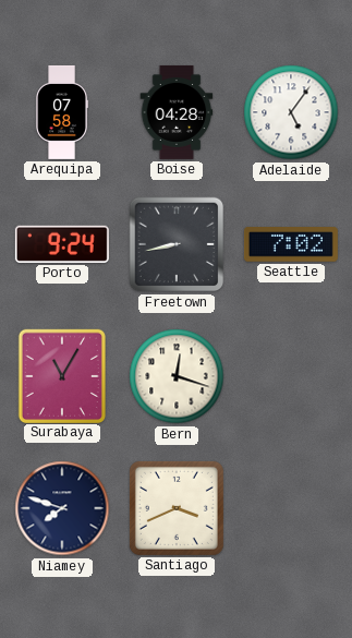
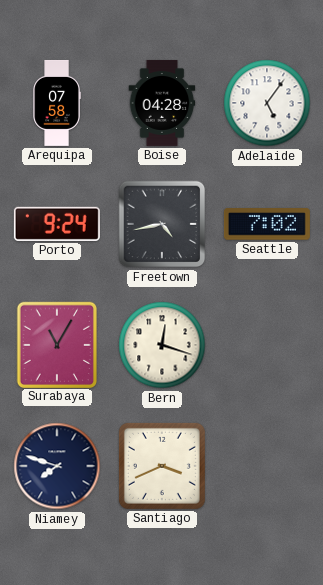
Freetown: 8:43 -> 4:43 (162, 224)
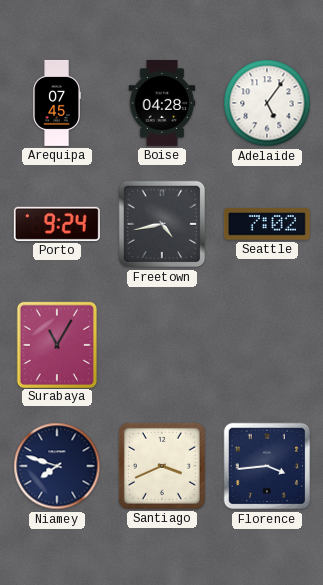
Arequipa: 07:58 -> 07:45 (57, 103)
Bern: 12:18 -> none (162, 345)
Florence: none -> 3:44 (267, 466)
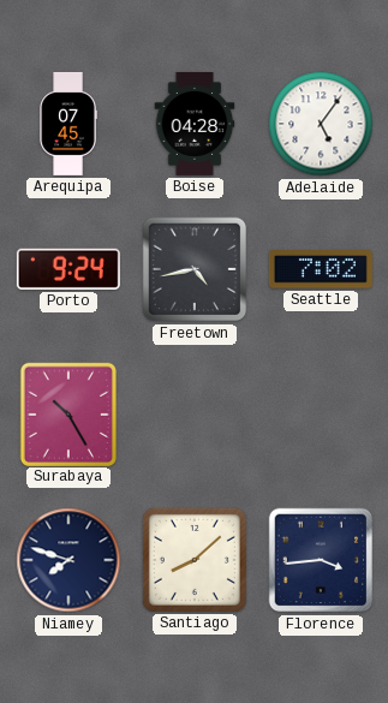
Surabaya: 11:05 -> 10:25 (67, 413)
Santiago: 3:41 -> 8:08 (195, 560)
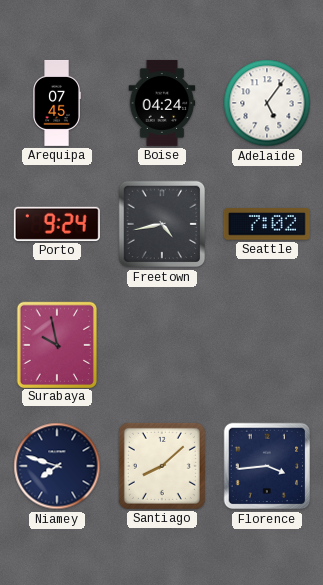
Boise: 04:28 -> 04:24 (162, 103)
Surabaya: 10:25 -> 9:58 (56, 344)
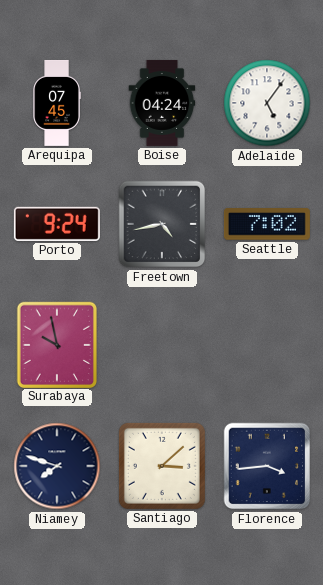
Santiago: 8:08 -> 3:08 (162, 466)
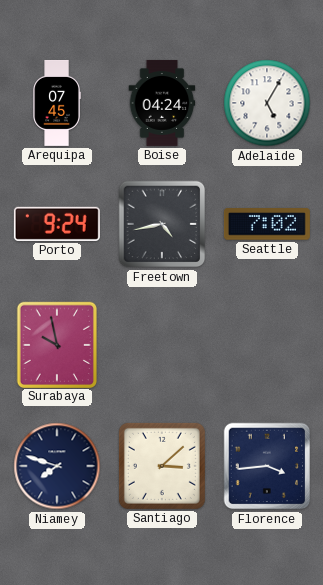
Adelaide: 5:06 -> 5:05 (267, 103)
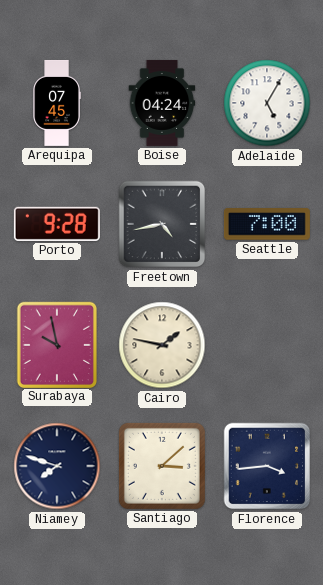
Porto: 9:24 -> 9:28 (57, 224)
Seattle: 7:02 -> 7:00 (267, 224)
Cairo: none -> 1:47 (162, 345)
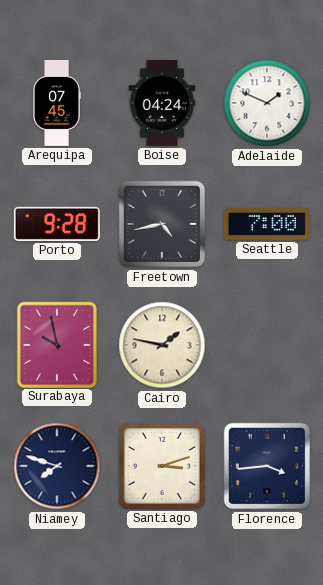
Adelaide: 5:05 -> 1:49 (267, 103)
Santiago: 3:08 -> 3:12 (162, 466)
